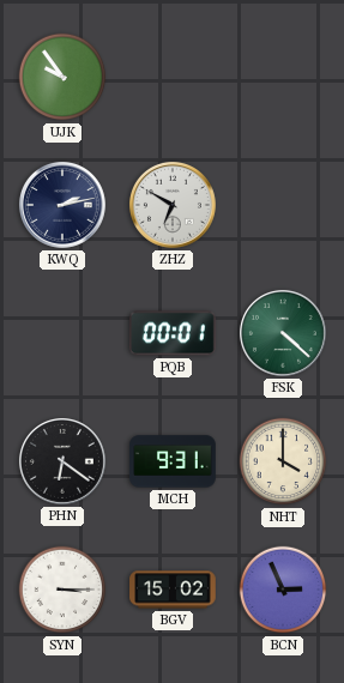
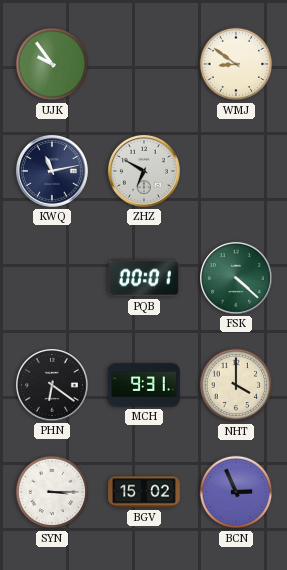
WMJ: none -> 8:51 (236, 64)
KWQ: 2:13 -> 11:13 (52, 171)
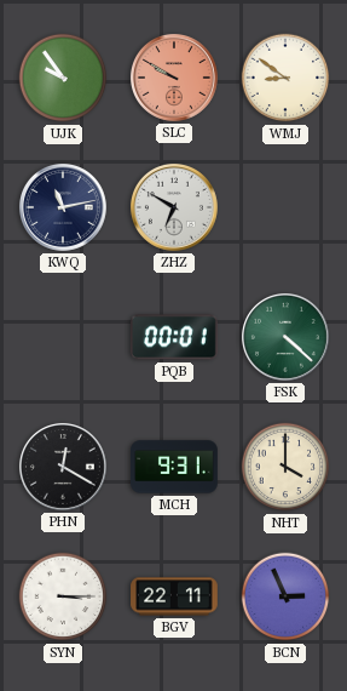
SLC: none -> 9:50 (174, 78)
PHN: 6:21 -> 12:20 (63, 467)
BGV: 15:02 -> 22:11 (174, 596)
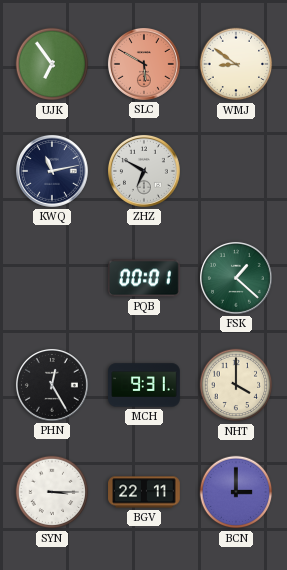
UJK: 9:54 -> 6:54 (52, 64)
SLC: 9:50 -> 5:50 (144, 64)
FSK: 4:22 -> 1:22 (236, 278)
PHN: 12:20 -> 12:25 (52, 385)
BCN: 2:56 -> 3:00 (236, 492)
